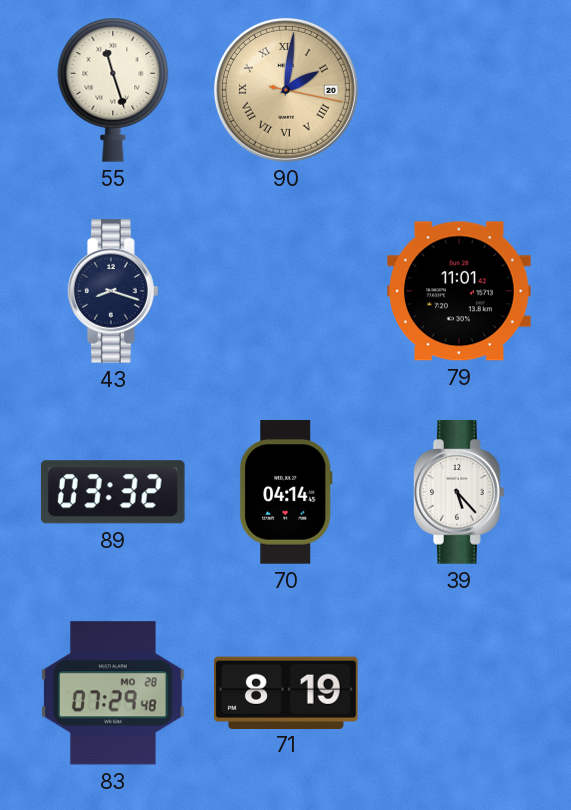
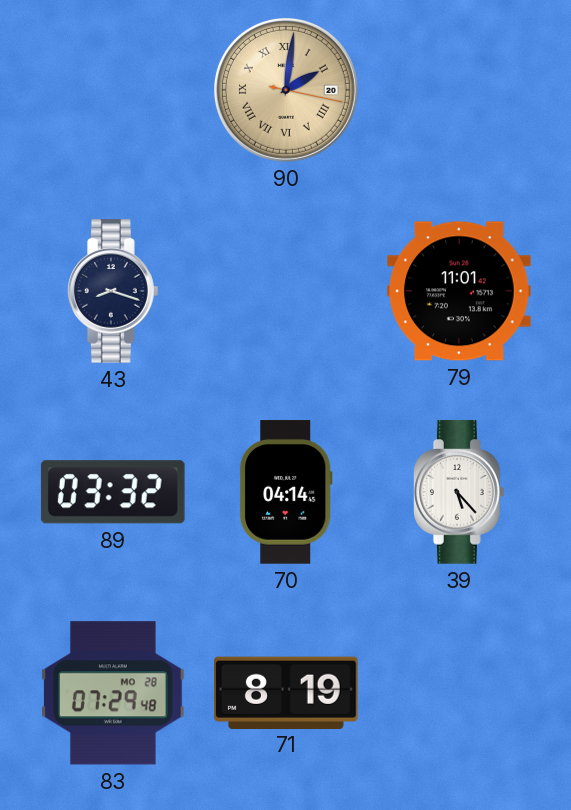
55: 11:27 -> none (113, 90)
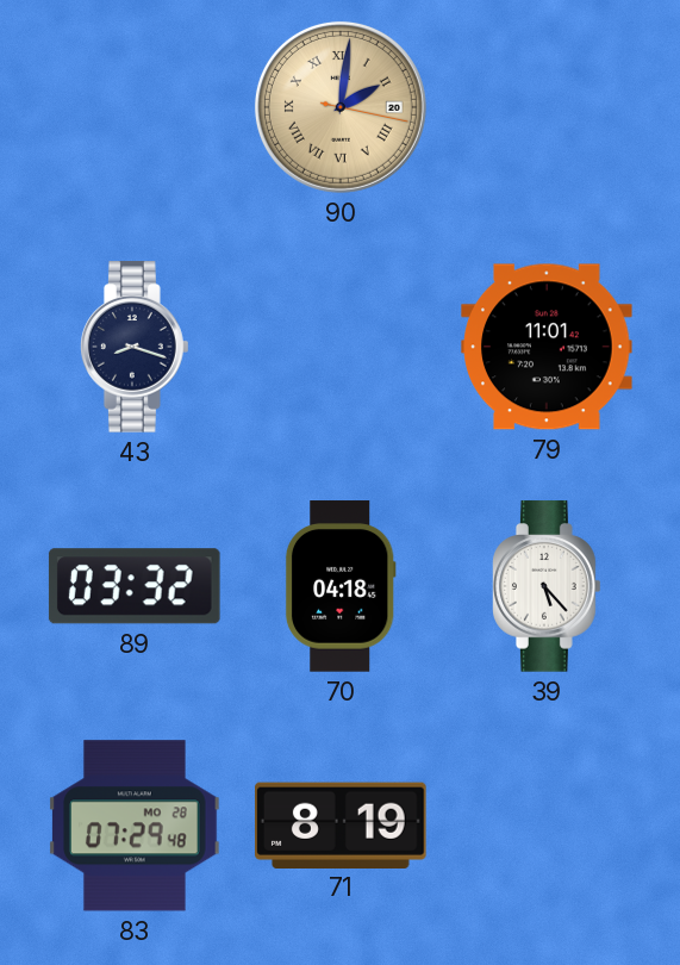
70: 04:14 -> 04:18 (341, 586)
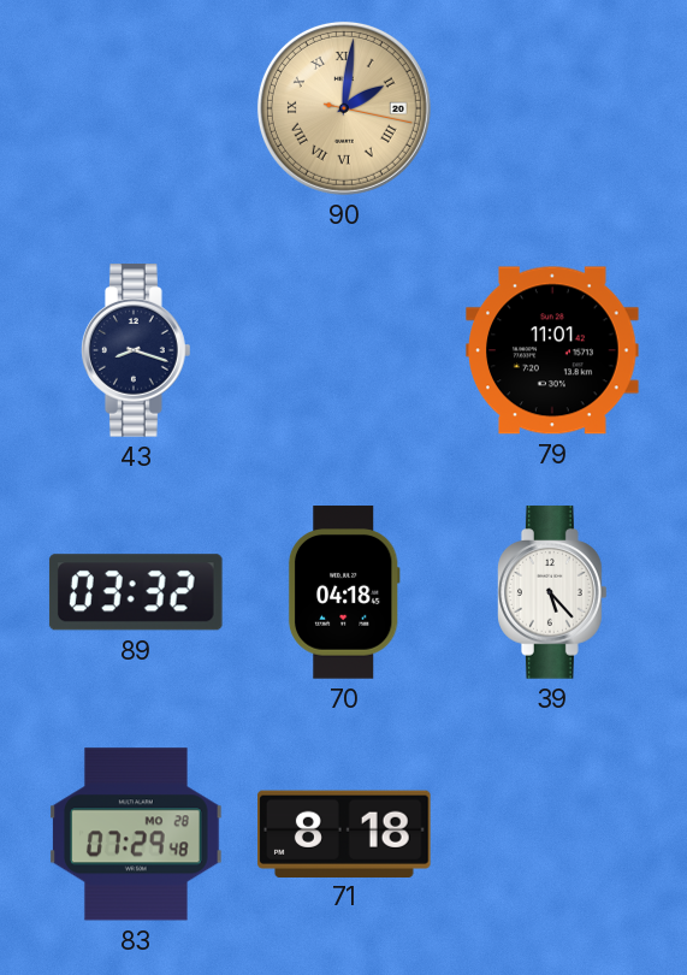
71: 8:19 -> 8:18 (345, 833)
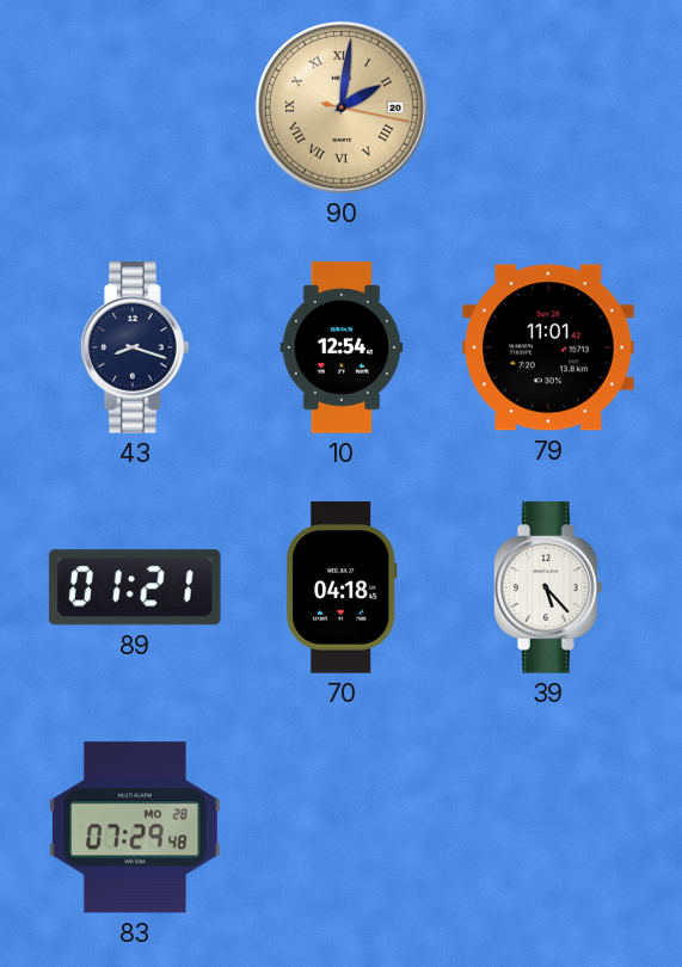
10: none -> 12:54 (342, 347)
89: 03:32 -> 01:21 (135, 587)
71: 8:18 -> none (345, 833)
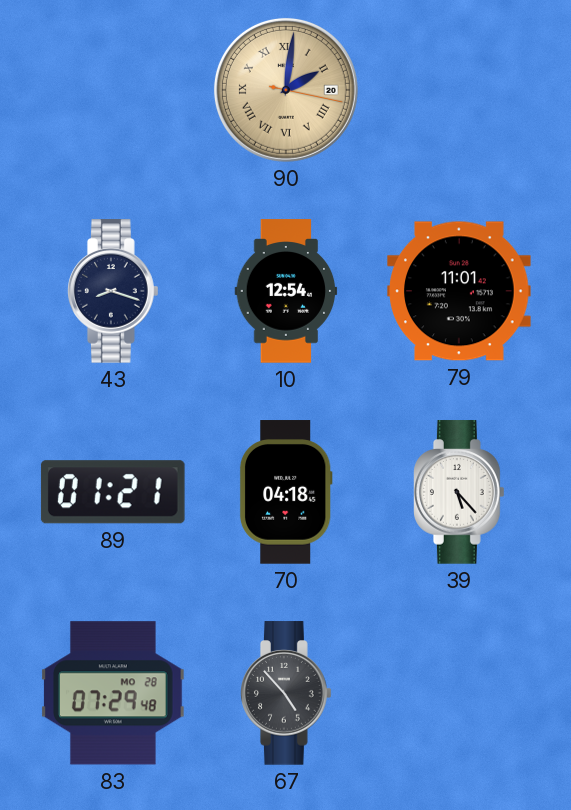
67: none -> 4:53 (287, 693)
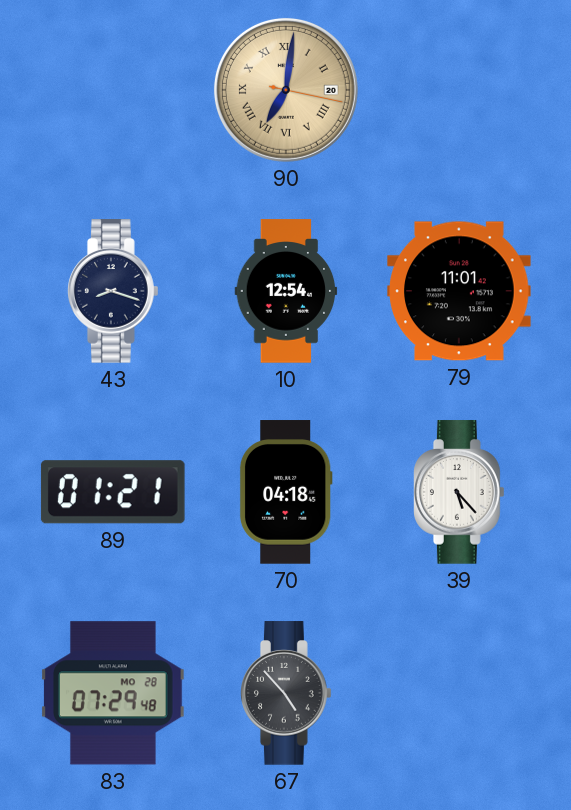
90: 2:01 -> 7:01 (286, 90)
